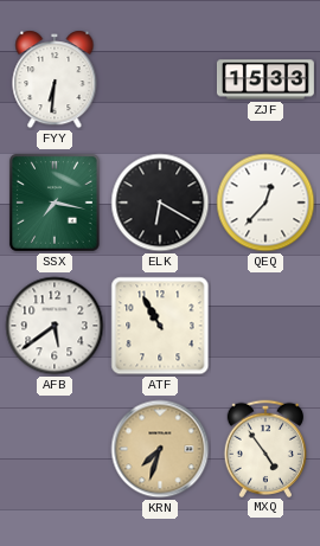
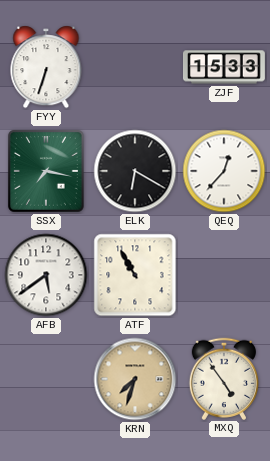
FYY: 6:31 -> 6:33 (46, 67)
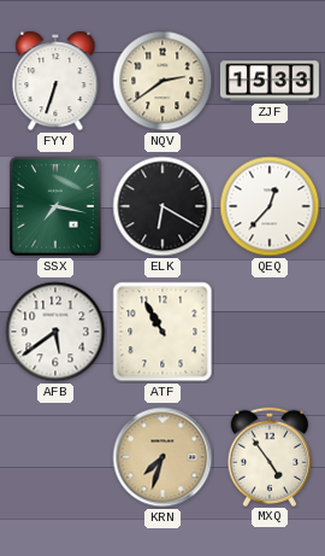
NQV: none -> 2:39 (162, 81)
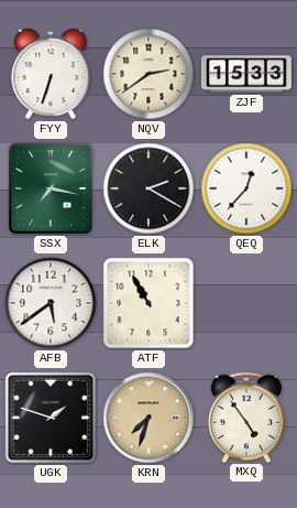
ELK: 6:20 -> 2:20 (148, 188)
UGK: none -> 1:48 (51, 418)
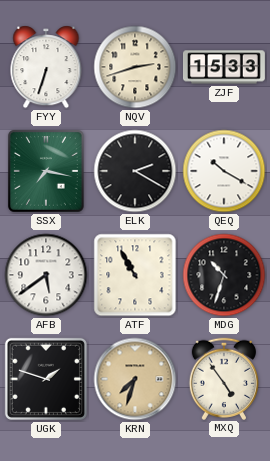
NQV: 2:39 -> 2:42 (135, 67)
QEQ: 12:37 -> 10:20 (224, 171)
MDG: none -> 10:33 (224, 275)
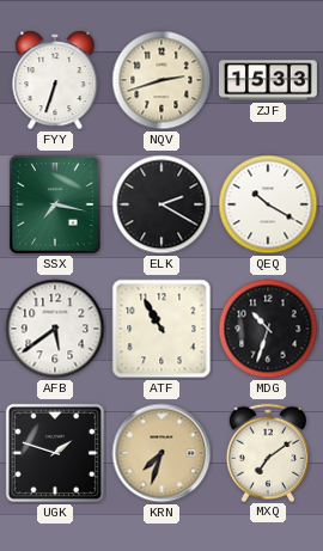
MXQ: 4:54 -> 7:09 (267, 452)
